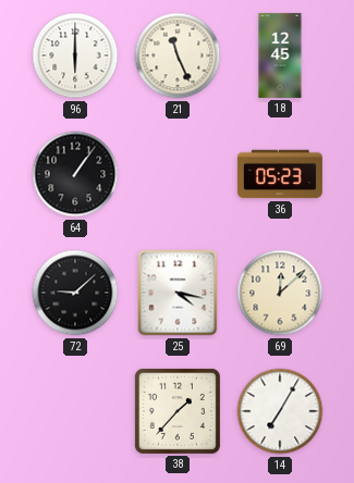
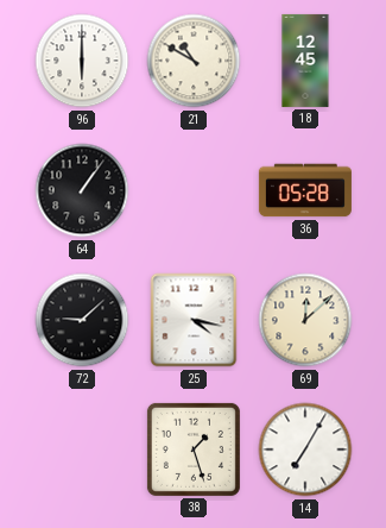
21: 11:26 -> 10:50 (194, 61)
36: 05:23 -> 05:28 (305, 190)
38: 1:37 -> 1:27 (194, 450)
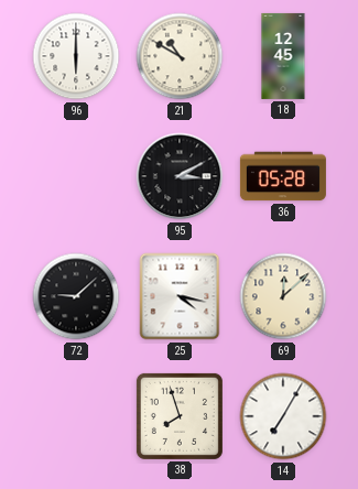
64: 1:06 -> none (82, 190)
95: none -> 3:10 (180, 176)
38: 1:27 -> 7:57 (180, 416)
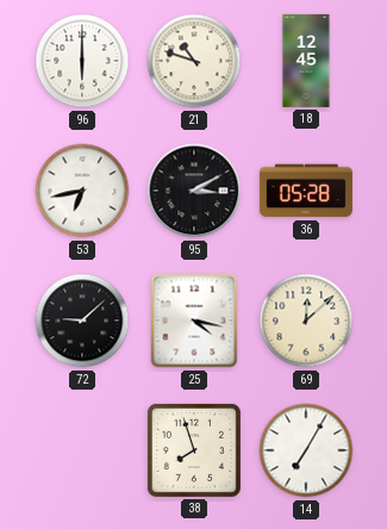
21: 10:50 -> 10:48 (194, 61)
53: none -> 6:43 (82, 191)
